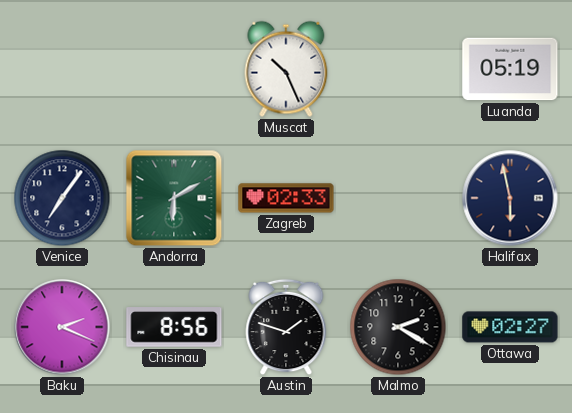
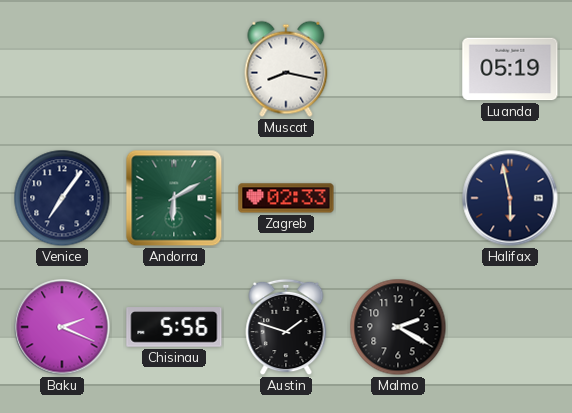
Muscat: 10:26 -> 8:17 (286, 69)
Chisinau: 8:56 -> 5:56 (174, 327)
Ottawa: 02:27 -> none (510, 327)
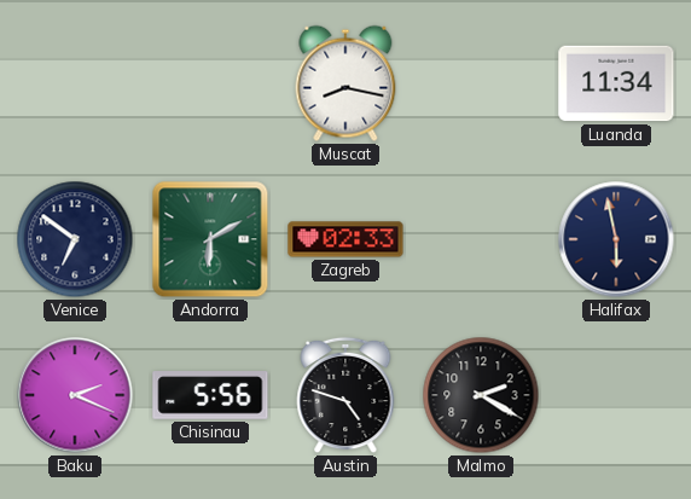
Luanda: 05:19 -> 11:34 (616, 83)
Venice: 7:06 -> 6:51 (75, 239)
Austin: 1:48 -> 4:48 (345, 395)
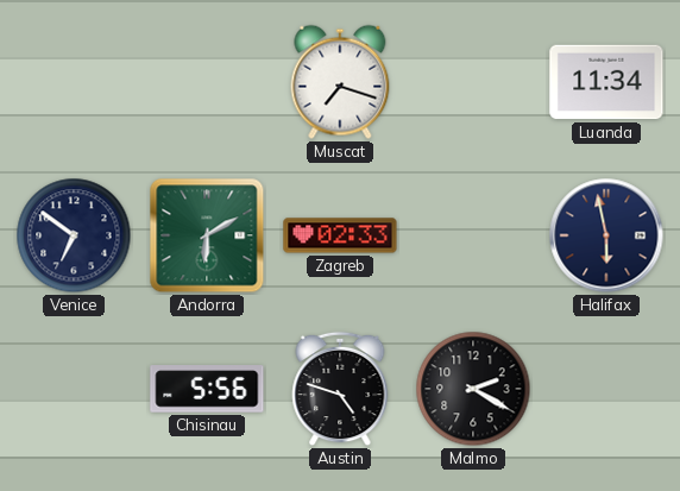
Muscat: 8:17 -> 7:18 (340, 82)
Baku: 2:19 -> none (75, 395)
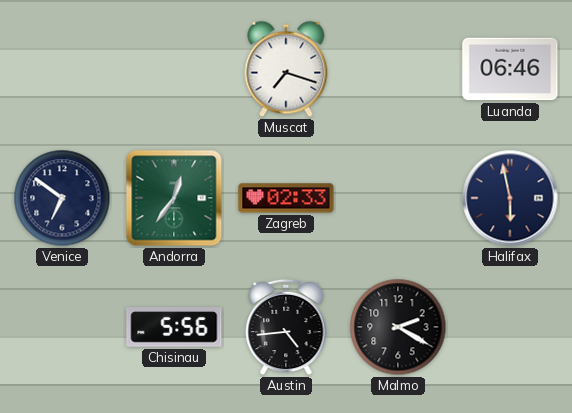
Luanda: 11:34 -> 06:46 (510, 69)
Andorra: 6:10 -> 12:36 (174, 198)
Austin: 4:48 -> 4:44 (286, 327)
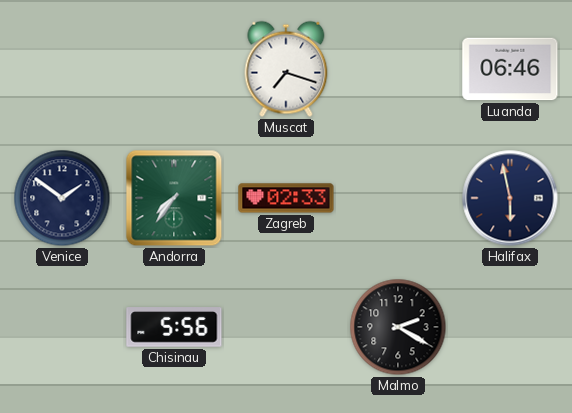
Venice: 6:51 -> 1:51 (62, 198)
Andorra: 12:36 -> 7:36 (174, 198)
Austin: 4:44 -> none (286, 327)
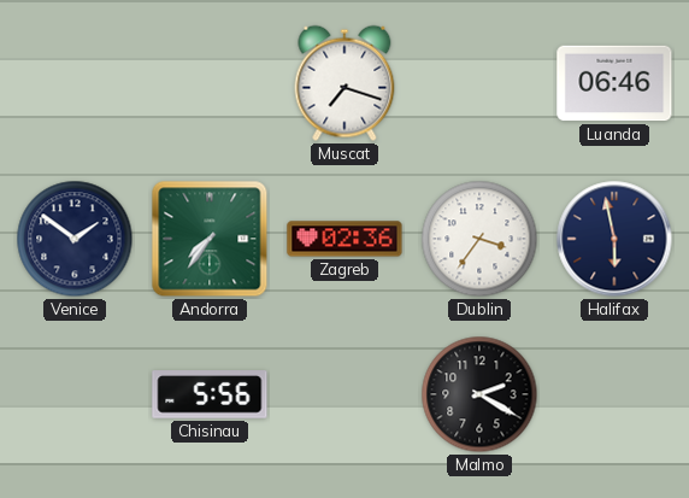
Zagreb: 02:33 -> 02:36 (344, 239)
Dublin: none -> 3:36 (479, 239)
